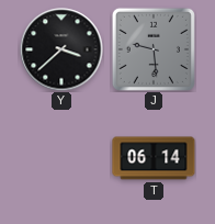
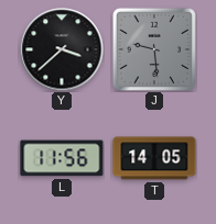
L: none -> 11:56 (62, 158)
T: 06:14 -> 14:05 (154, 158)
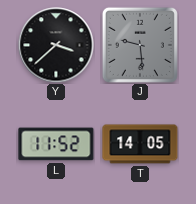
L: 11:56 -> 11:52 (56, 144)
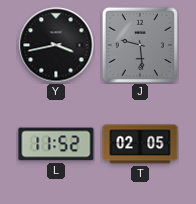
Y: 3:38 -> 3:43 (56, 45)
T: 14:05 -> 02:05 (140, 144)
